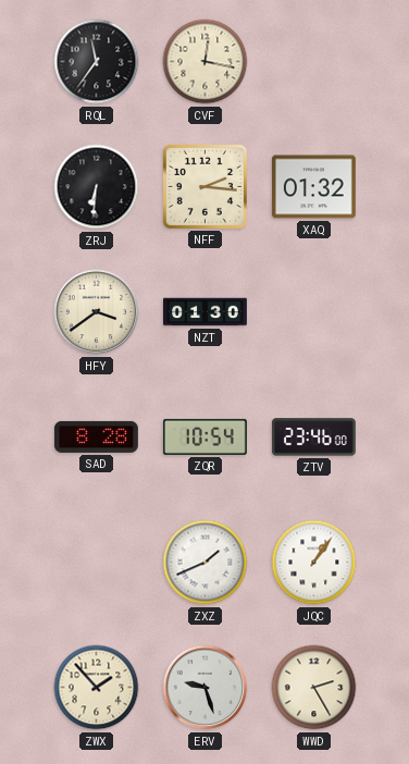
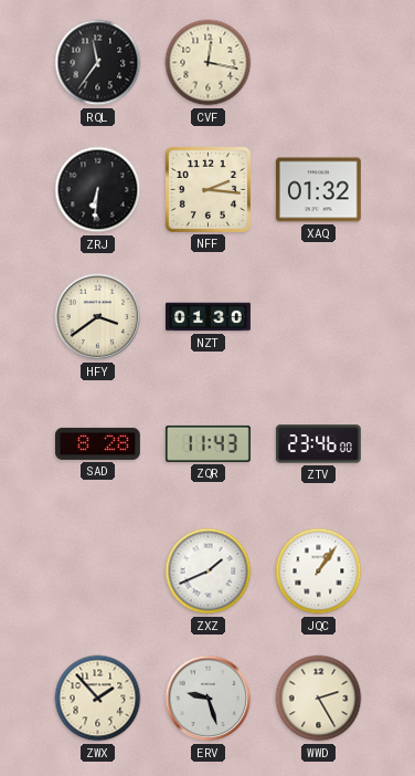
ZQR: 10:54 -> 11:43 (208, 443)
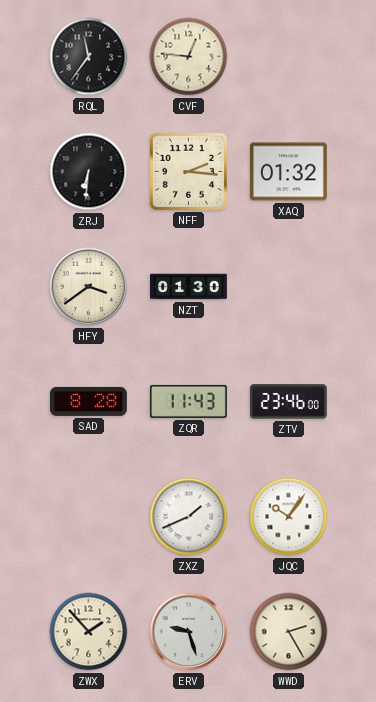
CVF: 12:17 -> 12:46 (189, 57)
JQC: 1:06 -> 10:06 (289, 517)
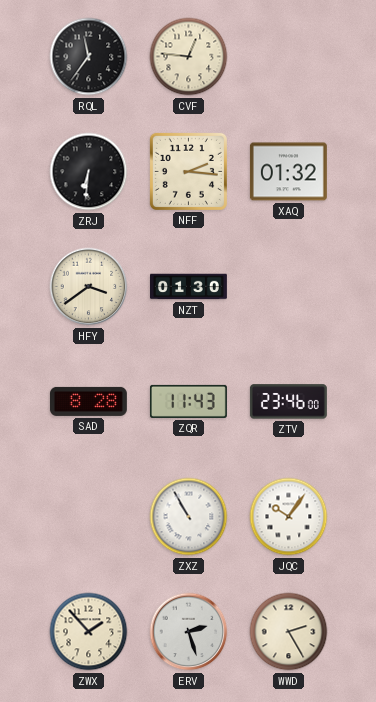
ZXZ: 1:41 -> 10:55 (189, 517)
ERV: 9:27 -> 2:27 (189, 632)
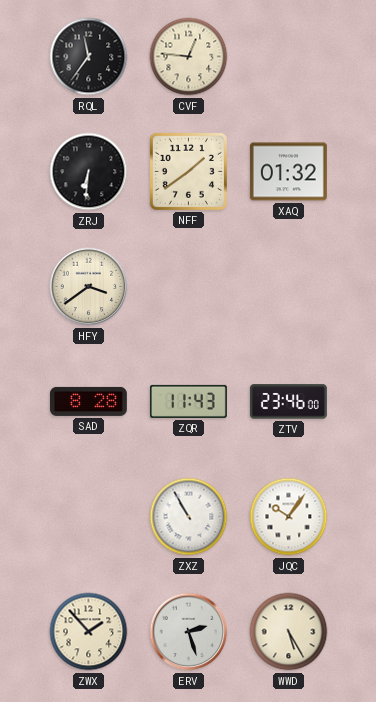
NFF: 2:16 -> 1:39 (188, 171)
NZT: 01:30 -> none (189, 287)
WWD: 2:25 -> 5:25 (289, 632)
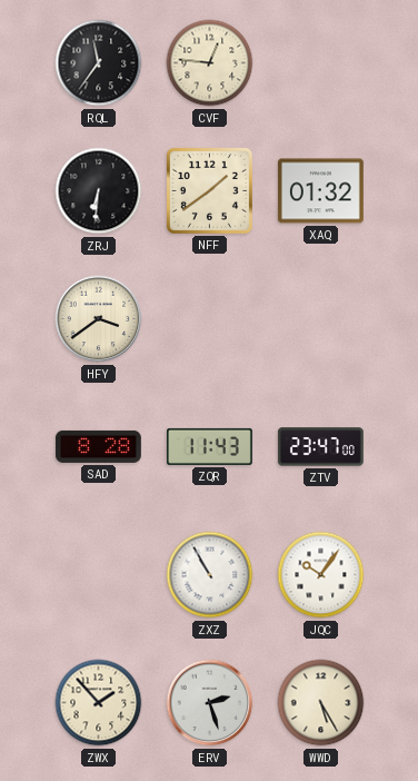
ZTV: 23:46 -> 23:47 (320, 447)
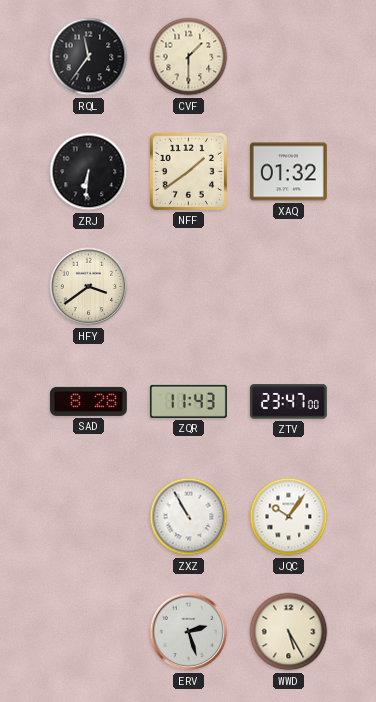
CVF: 12:46 -> 1:30 (189, 57)
ZWX: 1:53 -> none (99, 703)
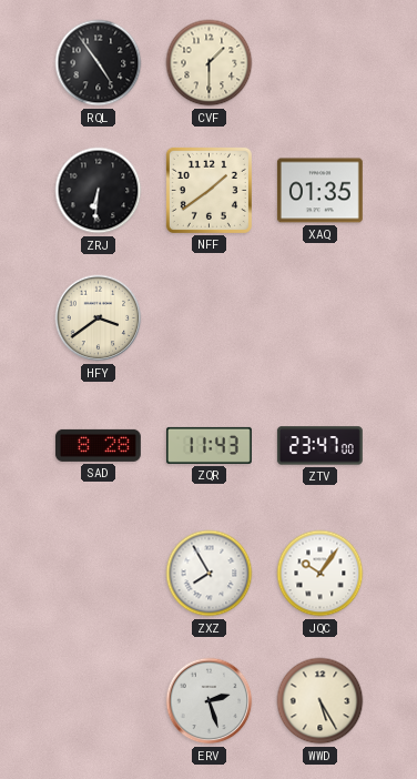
RQL: 11:36 -> 4:54 (99, 63)
XAQ: 01:32 -> 01:35 (319, 191)
ZXZ: 10:55 -> 7:55 (210, 574)
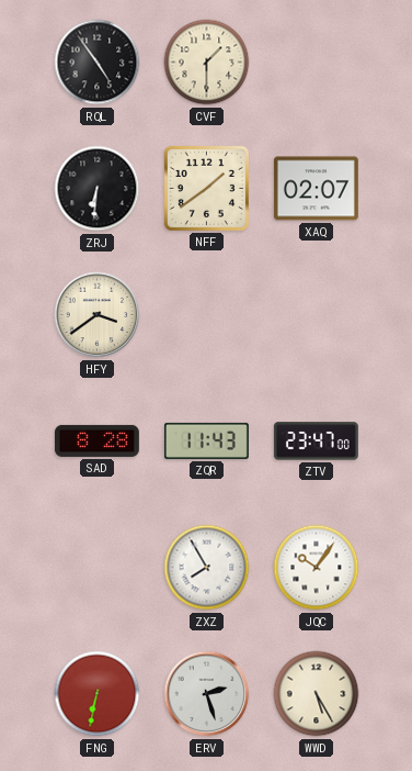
XAQ: 01:35 -> 02:07 (316, 189)
FNG: none -> 6:32 (98, 694)
